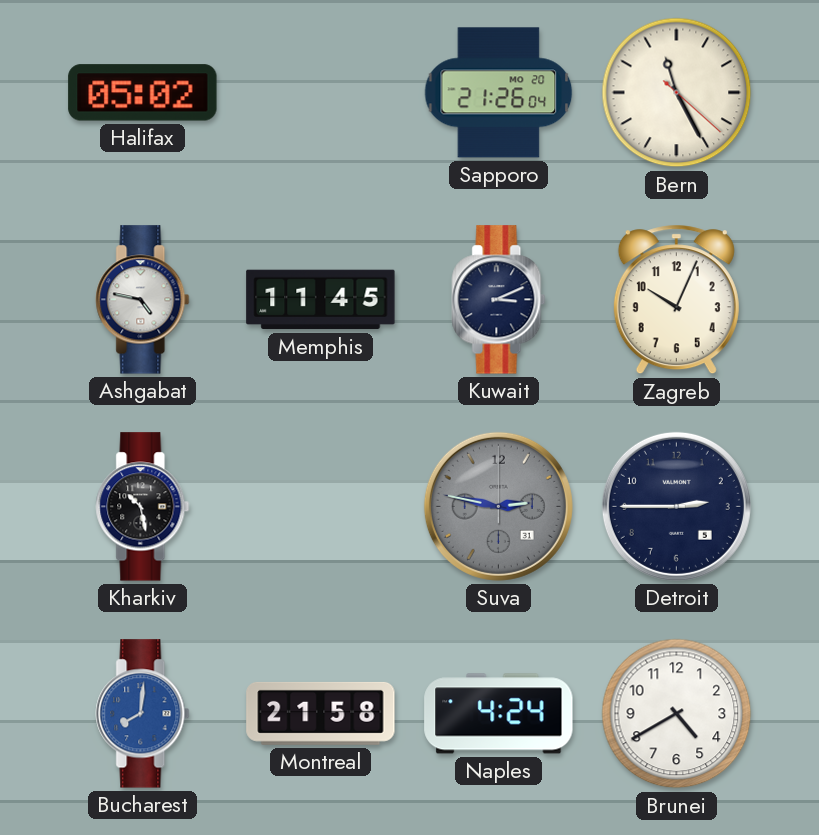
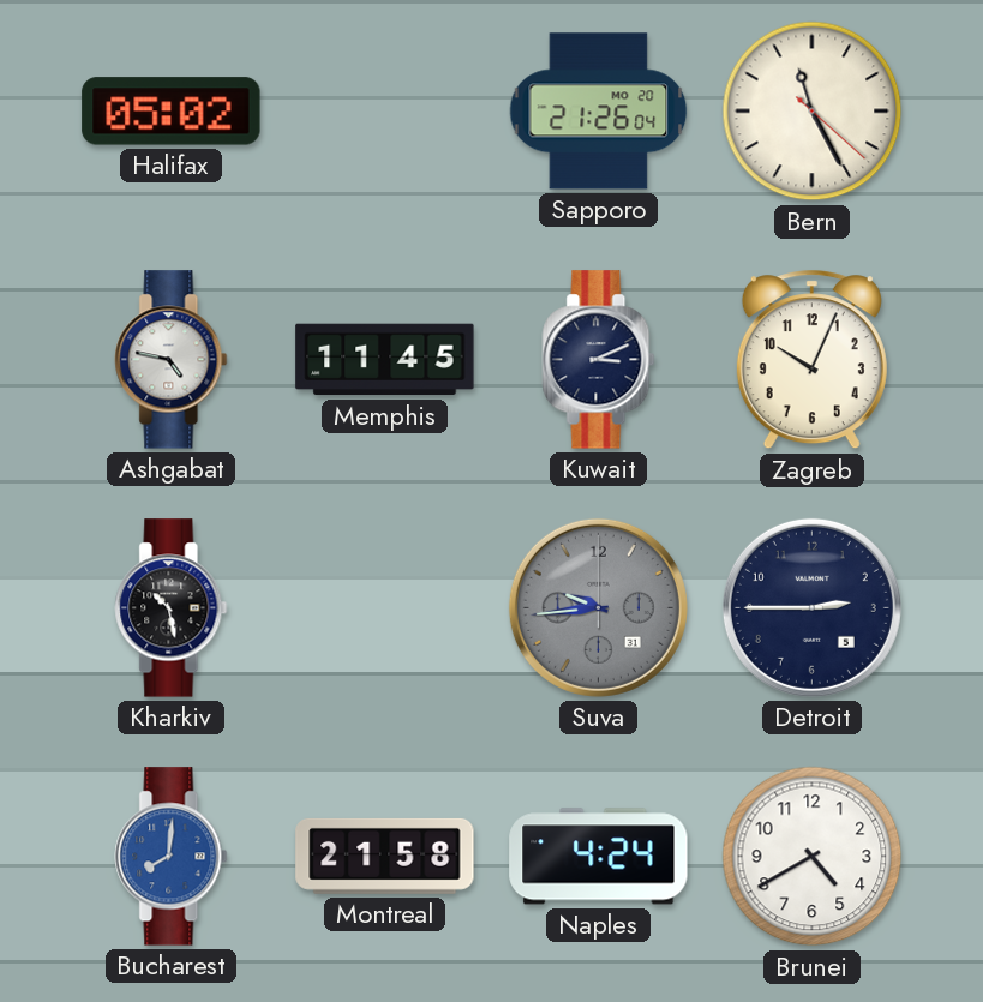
Suva: 2:47 -> 9:44 (598, 607)
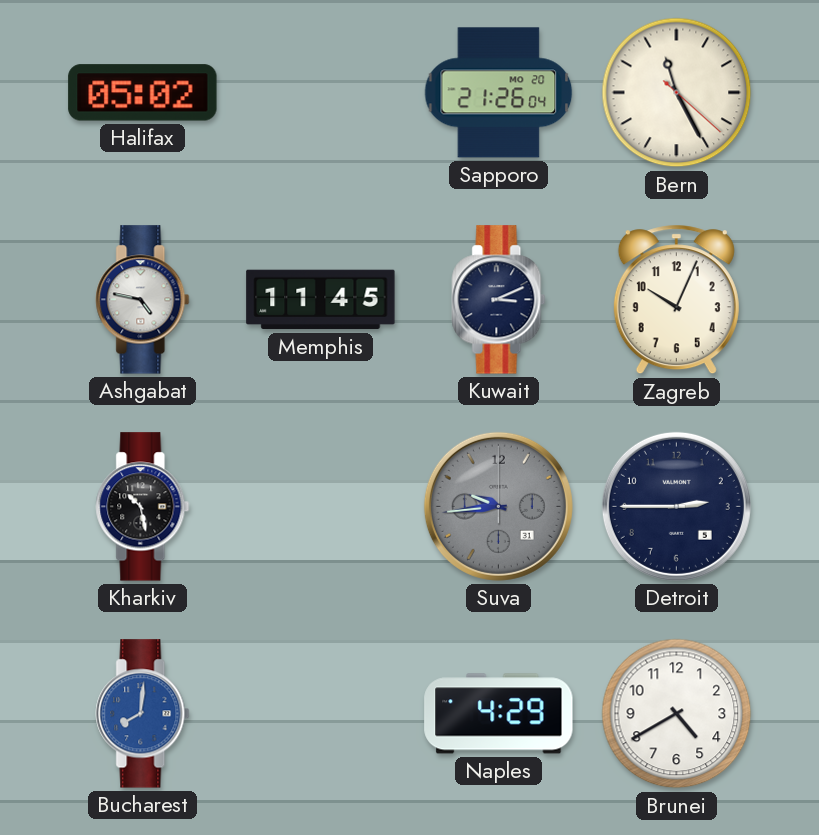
Montreal: 21:58 -> none (385, 856)
Naples: 4:24 -> 4:29 (499, 714)
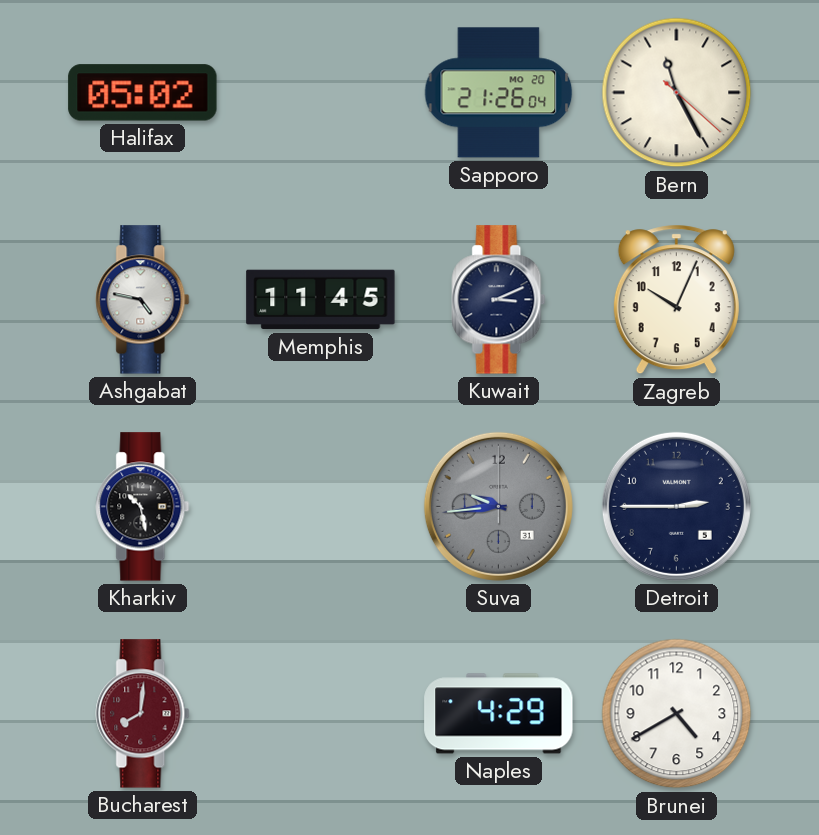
Bucharest dial: blue -> burgundy (143, 714)
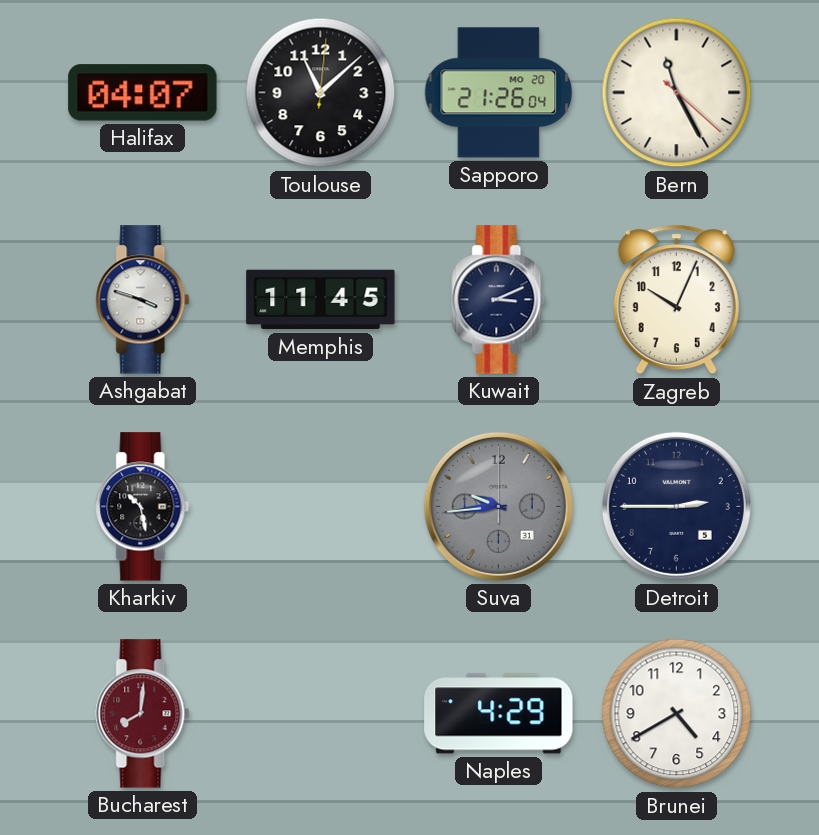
Halifax: 05:02 -> 04:07 (143, 93)
Toulouse: none -> 11:08 (321, 93)
Ashgabat: 4:47 -> 3:48 (143, 300)
